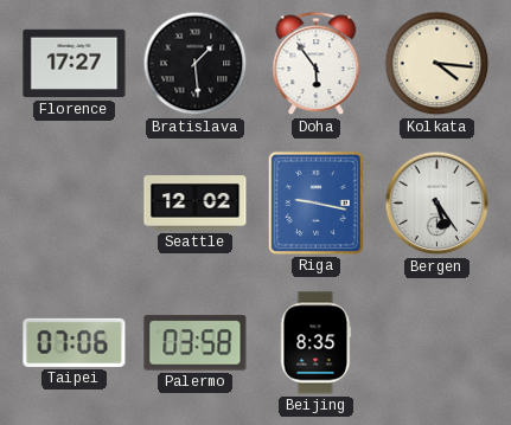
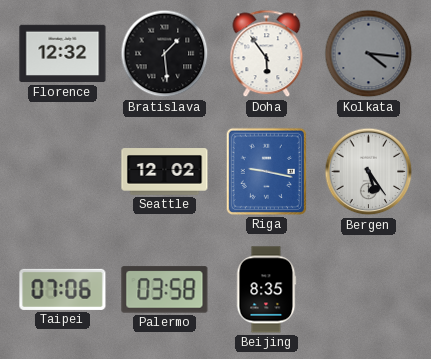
Florence: 17:27 -> 12:32 (63, 54)
Kolkata dial: cream -> grey (369, 54)
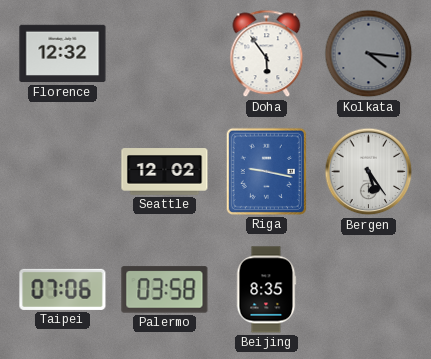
Bratislava: 1:29 -> none (165, 54)
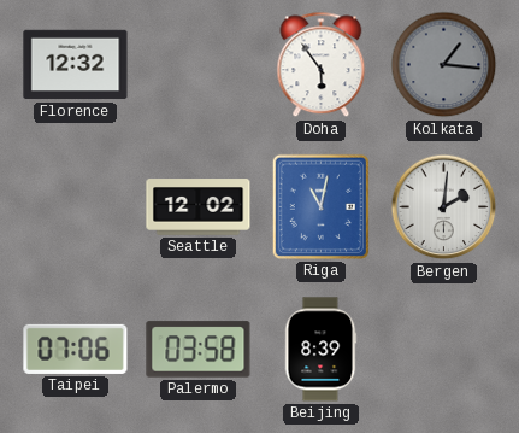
Kolkata: 4:16 -> 1:16 (444, 65)
Riga: 9:17 -> 11:02 (320, 206)
Bergen: 5:24 -> 2:01 (444, 207)
Beijing: 8:35 -> 8:39 (320, 350)
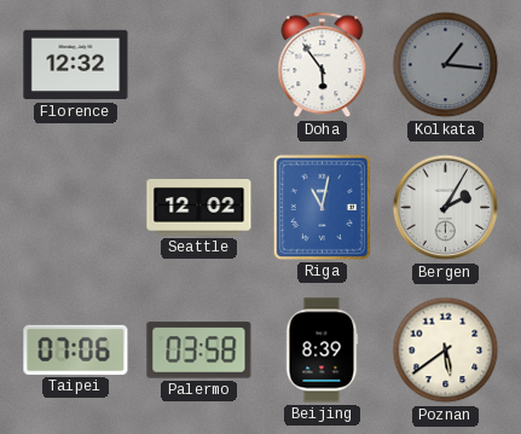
Bergen: 2:01 -> 2:05 (446, 208)
Poznan: none -> 5:39 (446, 351)
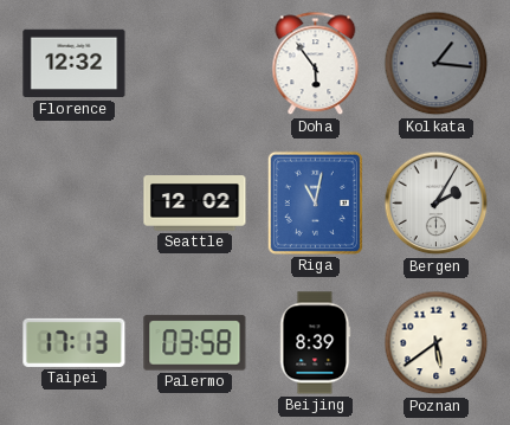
Taipei: 07:06 -> 17:13 (75, 342)
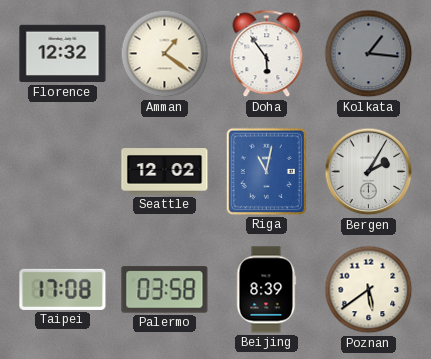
Amman: none -> 1:21 (165, 54)
Taipei: 17:13 -> 17:08 (63, 289)
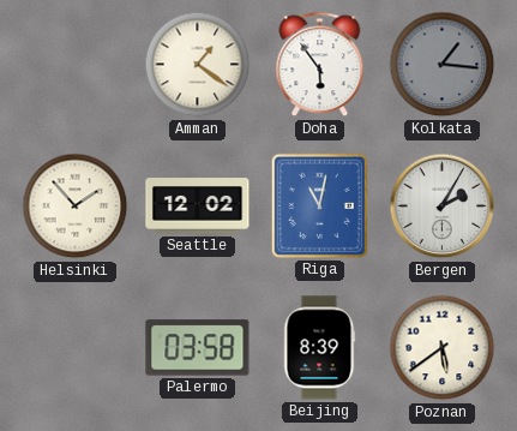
Florence: 12:32 -> none (63, 54)
Helsinki: none -> 1:53 (76, 206)
Taipei: 17:08 -> none (63, 289)
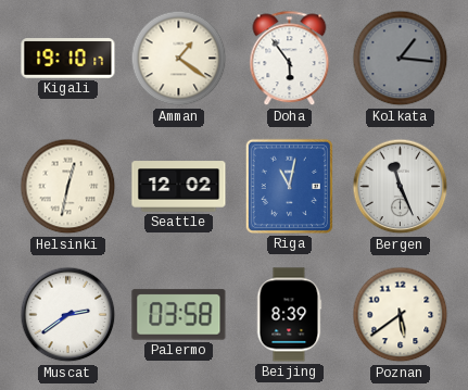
Kigali: none -> 19:10 (68, 59)
Helsinki: 1:53 -> 12:32 (68, 187)
Bergen: 2:05 -> 11:26 (401, 187)
Muscat: none -> 2:39 (68, 315)
